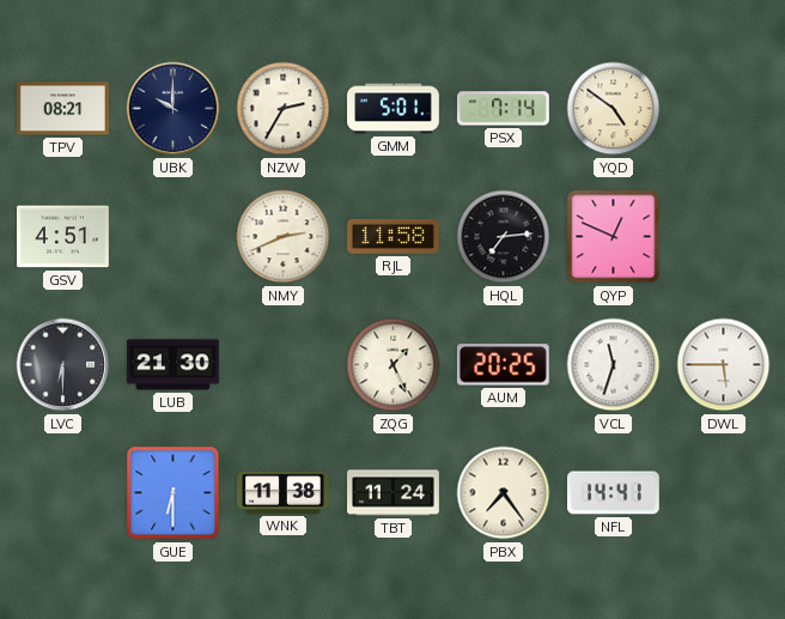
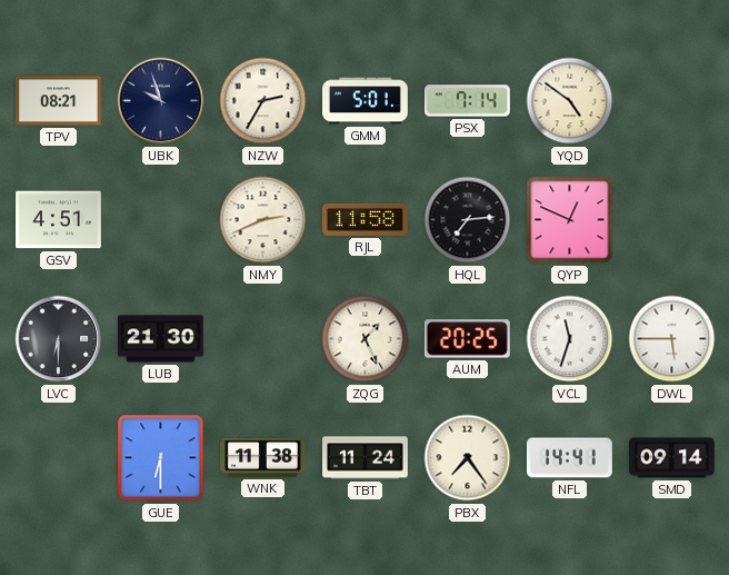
UBK: 10:00 -> 9:57 (161, 101)
SMD: none -> 09:14 (672, 458)
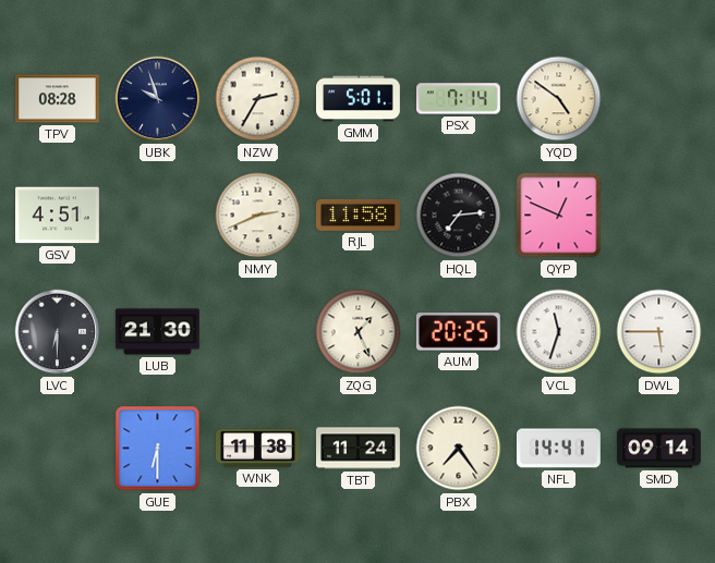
TPV: 08:21 -> 08:28 (58, 99)
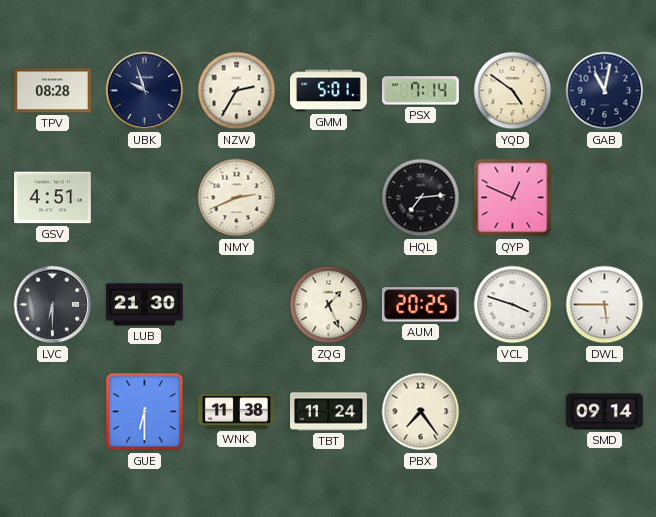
GAB: none -> 11:02 (605, 91)
RJL: 11:58 -> none (357, 215)
VCL: 11:33 -> 3:48 (513, 305)
NFL: 14:41 -> none (558, 449)
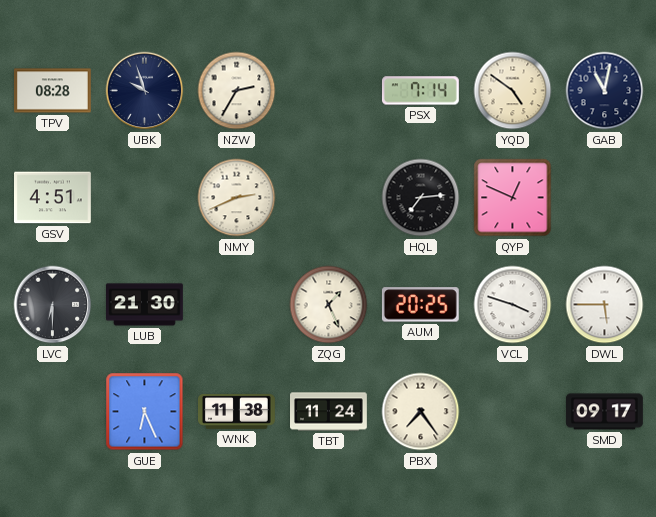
GMM: 5:01 -> none (329, 91)
GUE: 6:30 -> 6:26 (145, 412)
SMD: 09:14 -> 09:17 (605, 412)
